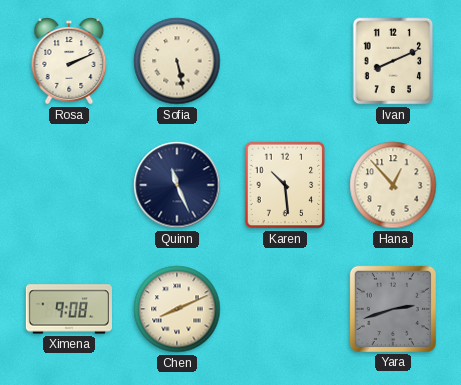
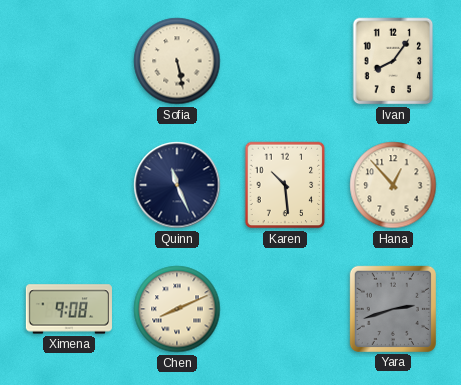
Rosa: 2:11 -> none (69, 61)
Ivan: 8:11 -> 8:06 (393, 61)
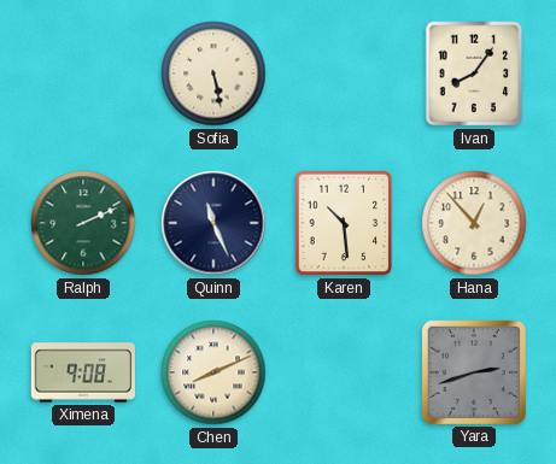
Ralph: none -> 2:11 (83, 223)
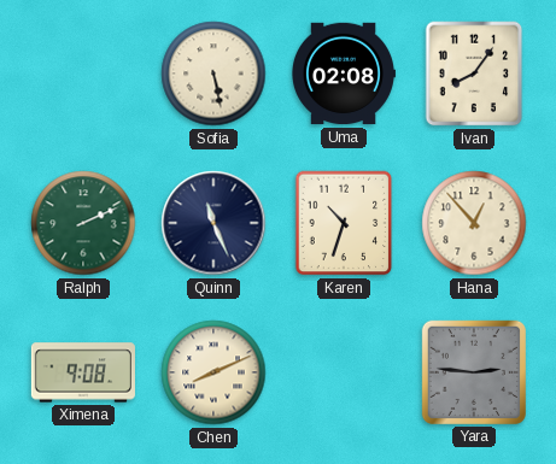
Uma: none -> 02:08 (344, 74)
Karen: 10:29 -> 10:33 (344, 223)
Yara: 2:42 -> 2:46 (474, 372)
